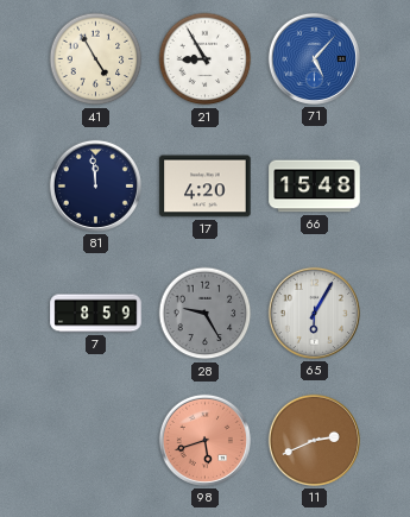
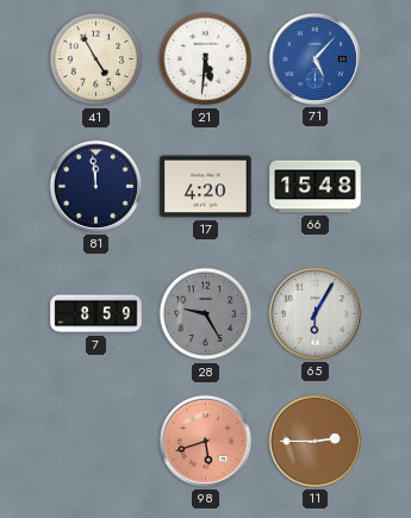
21: 8:55 -> 5:31 (206, 60)
11: 2:41 -> 2:45 (315, 441)
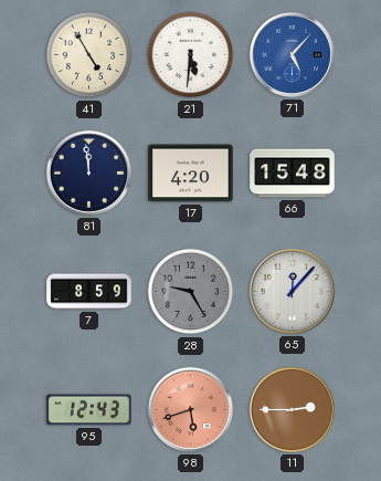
65: 6:05 -> 12:07 (292, 291)
95: none -> 12:43 (89, 410)
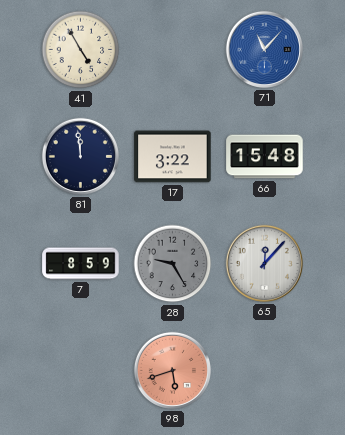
21: 5:31 -> none (191, 55)
71: 5:07 -> 11:07 (264, 49)
17: 4:20 -> 3:22 (173, 157)
95: 12:43 -> none (89, 410)
11: 2:45 -> none (292, 409)
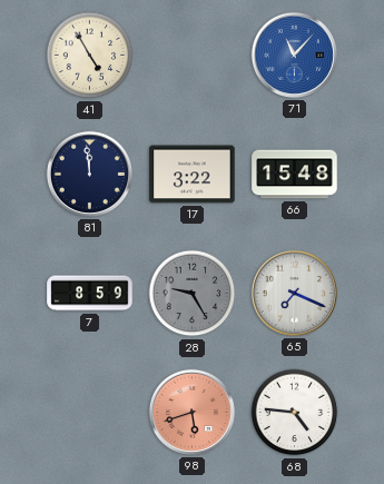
65: 12:07 -> 7:19 (294, 293)
68: none -> 4:46 (295, 413)
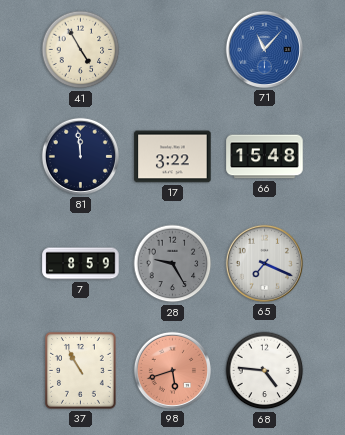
37: none -> 10:55 (81, 371)
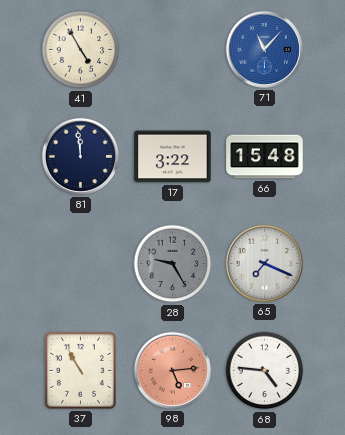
7: 8:59 -> none (81, 264)
98: 5:42 -> 5:14 (172, 370)
